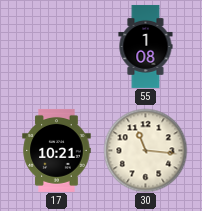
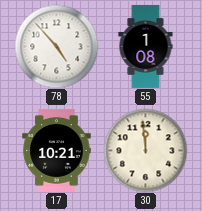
78: none -> 4:53 (56, 46)
30: 11:16 -> 11:59 (145, 150)
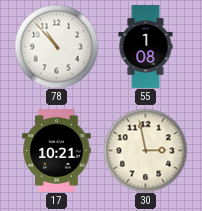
78: 4:53 -> 10:53 (56, 46)
30: 11:59 -> 2:58 (145, 150)
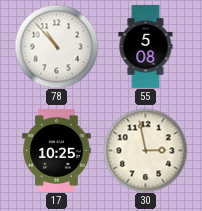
55: 1:08 -> 5:08 (146, 46)
17: 10:21 -> 10:25 (57, 150)
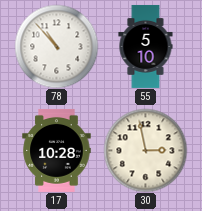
55: 5:08 -> 5:10 (146, 46)
17: 10:25 -> 10:28 (57, 150)
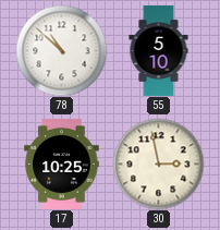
78: 10:53 -> 10:52 (61, 50)
17: 10:28 -> 10:25 (62, 164)
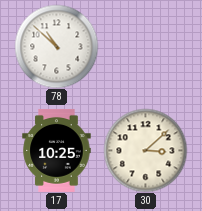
55: 5:10 -> none (159, 50)
30: 2:58 -> 3:08 (145, 150)
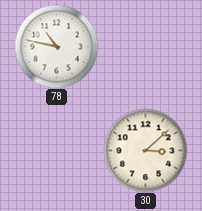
78: 10:52 -> 10:47 (56, 46)
17: 10:25 -> none (57, 150)
